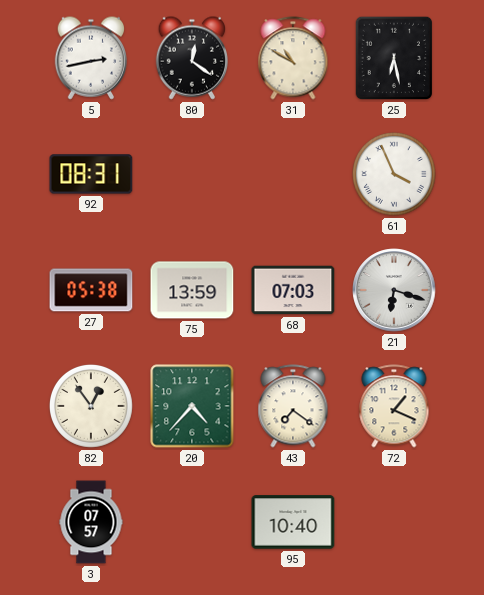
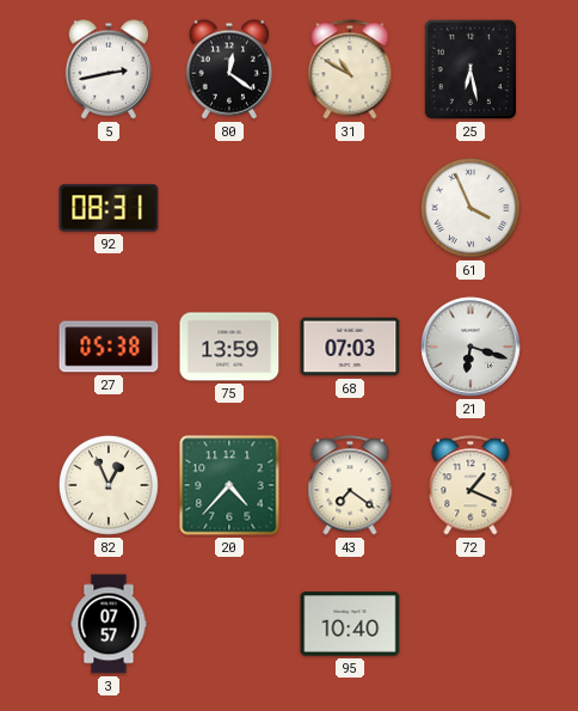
82: 12:54 -> 12:56 (109, 485)
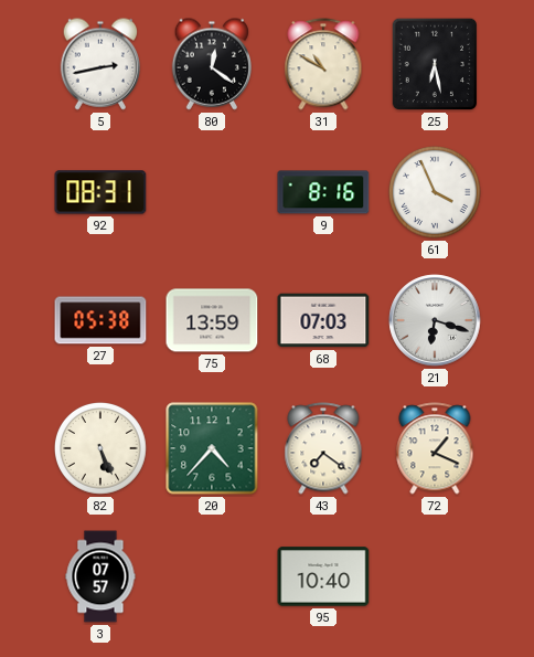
9: none -> 8:16 (323, 192)
82: 12:56 -> 5:26 (100, 448)
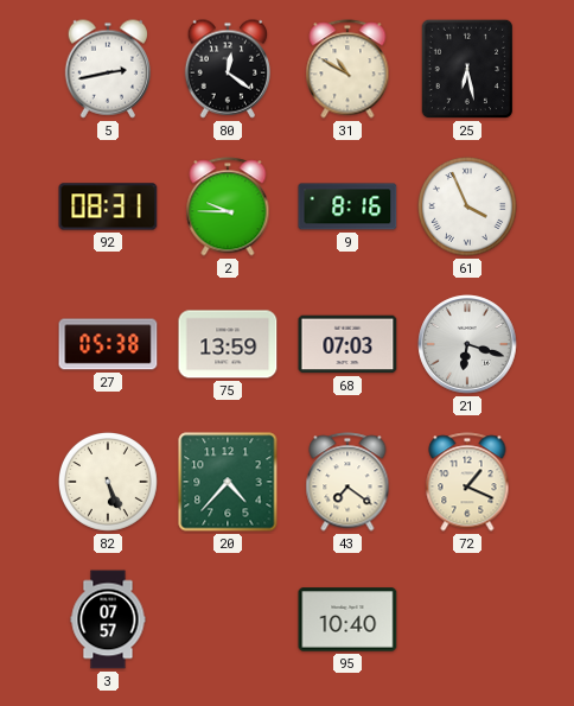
2: none -> 9:45 (228, 206)
